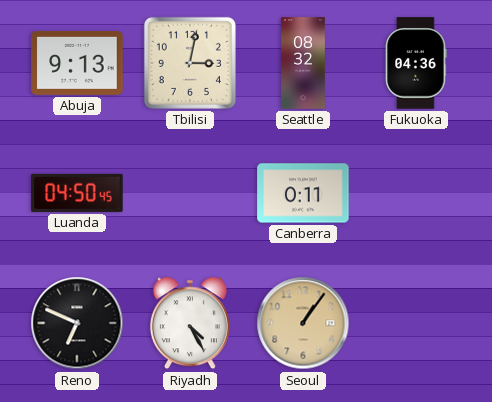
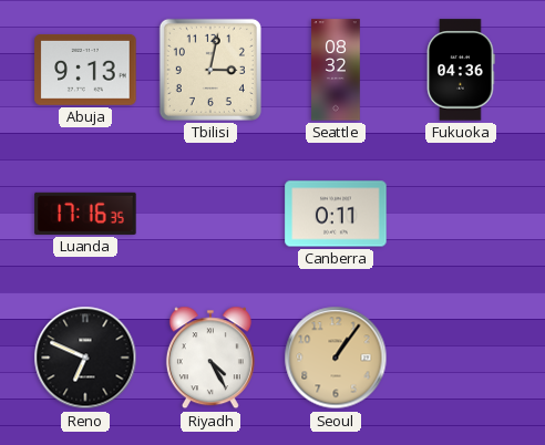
Luanda: 04:50 -> 17:16 (85, 214)
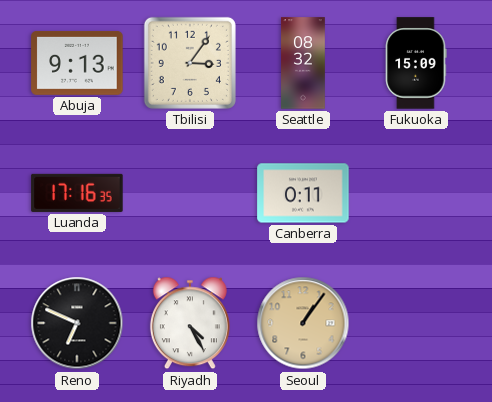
Tbilisi: 3:02 -> 3:06 (190, 63)
Fukuoka: 04:36 -> 15:09 (416, 63)
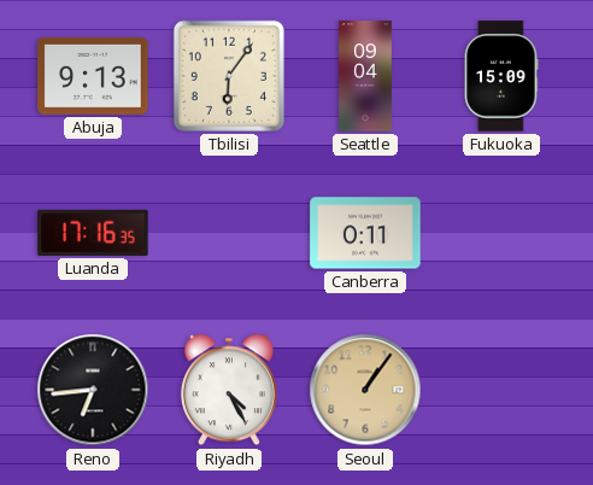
Tbilisi: 3:06 -> 6:06 (229, 76)
Seattle: 08:32 -> 09:04 (365, 76)
Reno: 6:49 -> 6:44 (93, 390)
